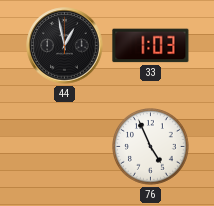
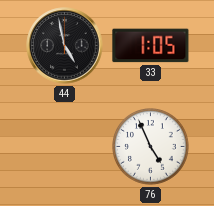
44: 12:58 -> 4:58 (65, 46)
33: 1:03 -> 1:05 (151, 46)
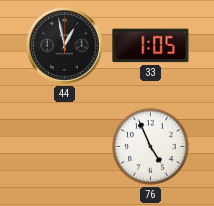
44: 4:58 -> 12:58 (65, 46)
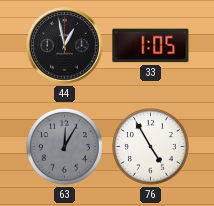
63: none -> 12:05 (65, 147)
76: 4:56 -> 4:55 (151, 147)
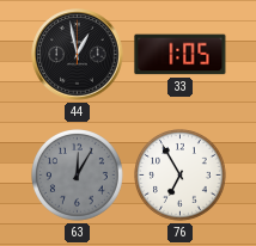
76: 4:55 -> 6:55 (181, 176)
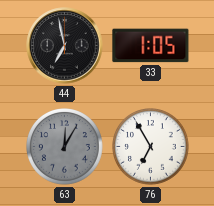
44: 12:58 -> 6:58 (65, 46)
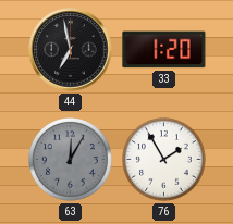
33: 1:05 -> 1:20 (164, 50)
76: 6:55 -> 1:55 (164, 160)
